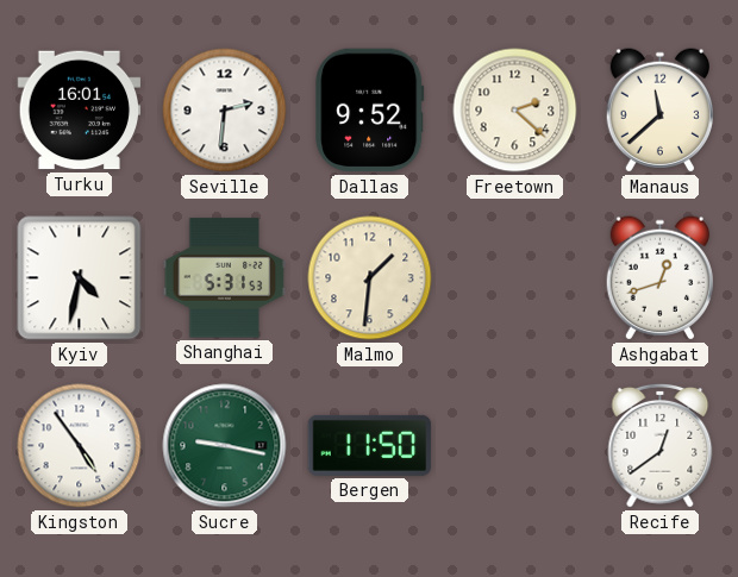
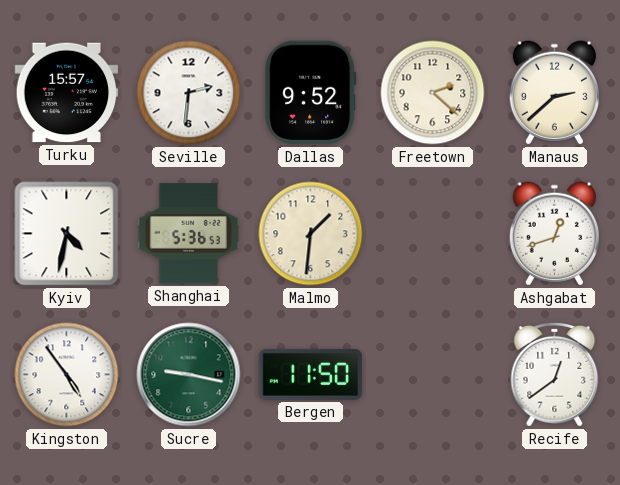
Turku: 16:01 -> 15:57 (67, 93)
Manaus: 11:38 -> 2:38 (554, 93)
Shanghai: 5:31 -> 5:36 (189, 234)
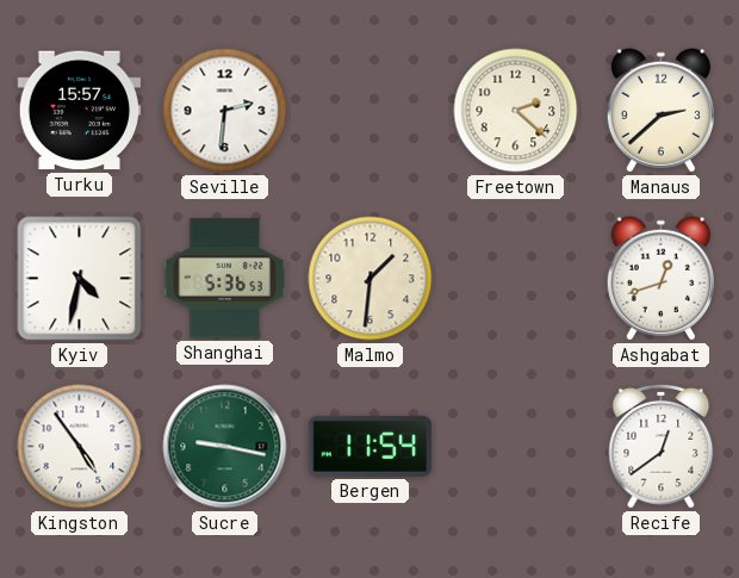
Dallas: 9:52 -> none (311, 93)
Bergen: 11:50 -> 11:54 (371, 446)
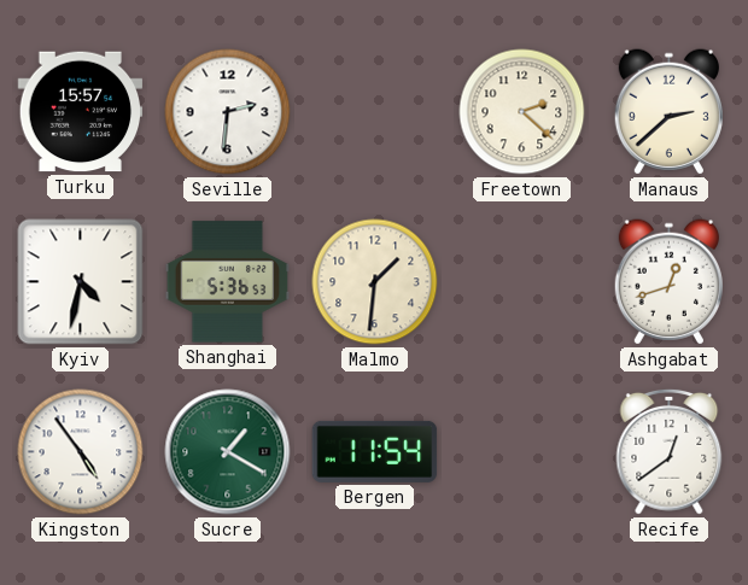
Sucre: 9:17 -> 1:20 (228, 452)
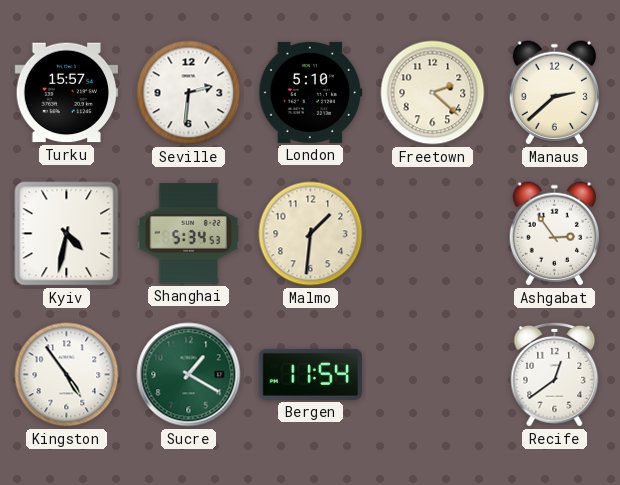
London: none -> 5:10 (311, 92)
Shanghai: 5:36 -> 5:34 (189, 234)
Ashgabat: 12:42 -> 2:54 (554, 234)
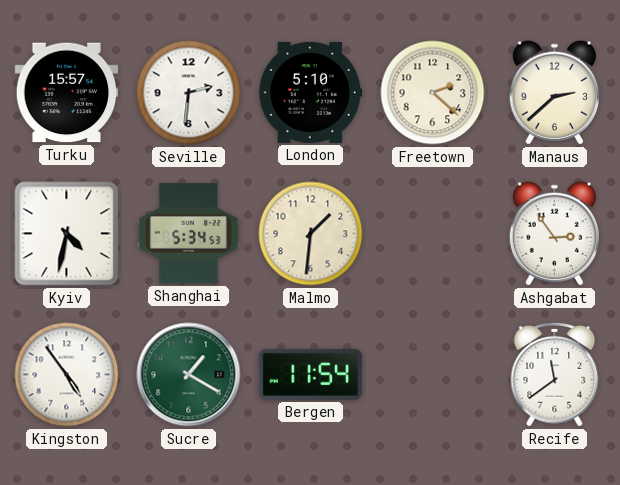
Recife: 12:39 -> 11:39 (555, 374)
